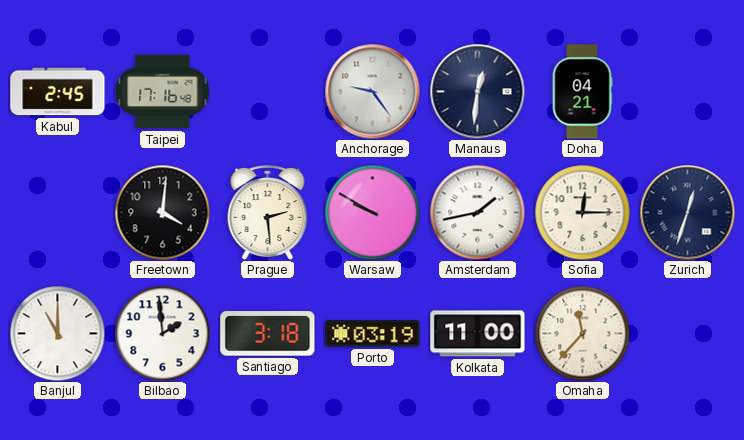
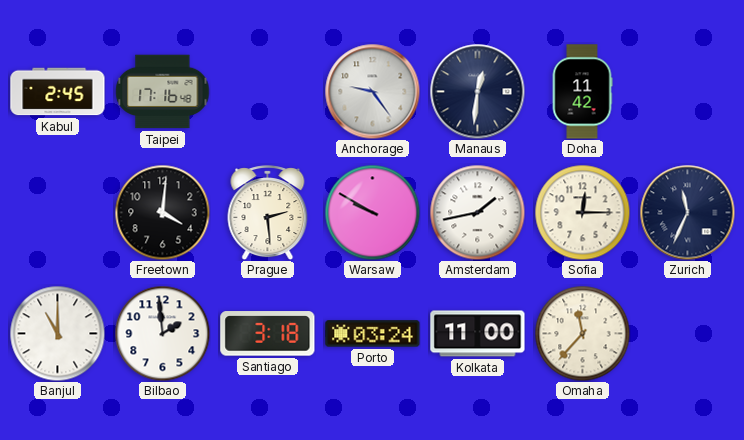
Doha: 04:21 -> 11:42 (582, 92)
Zurich: 12:33 -> 11:34 (687, 212)
Porto: 03:19 -> 03:24 (373, 334)
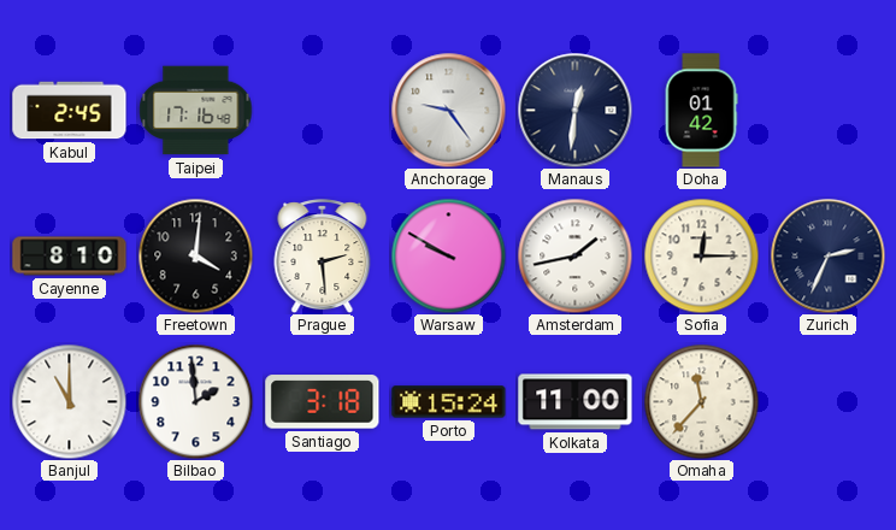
Doha: 11:42 -> 01:42 (701, 111)
Cayenne: none -> 8:10 (70, 257)
Zurich: 11:34 -> 2:34 (827, 255)
Porto: 03:24 -> 15:24 (449, 402)
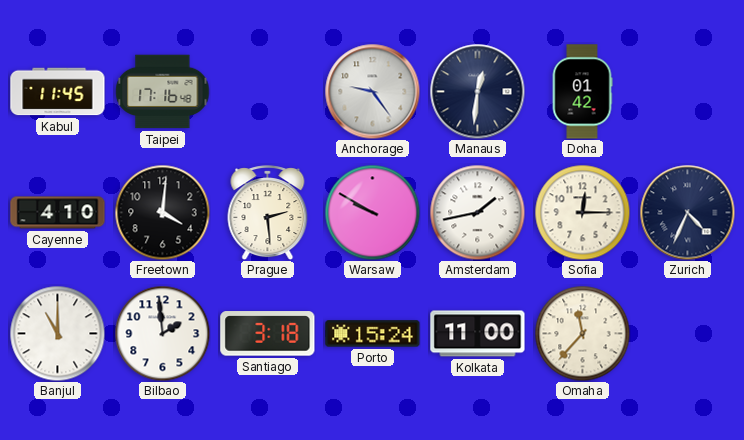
Kabul: 2:45 -> 11:45 (58, 92)
Cayenne: 8:10 -> 4:10 (58, 213)
Zurich: 2:34 -> 4:34 (687, 212)
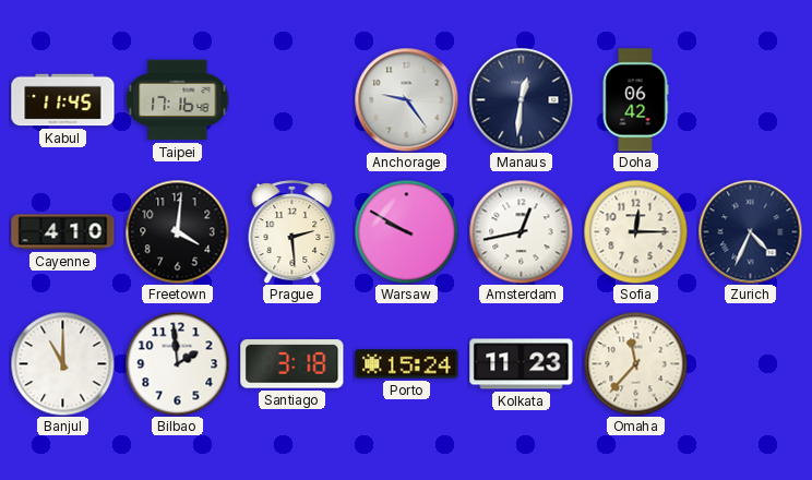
Doha: 01:42 -> 06:42 (635, 100)
Amsterdam: 1:43 -> 12:43 (521, 231)
Kolkata: 11:00 -> 11:23 (522, 364)
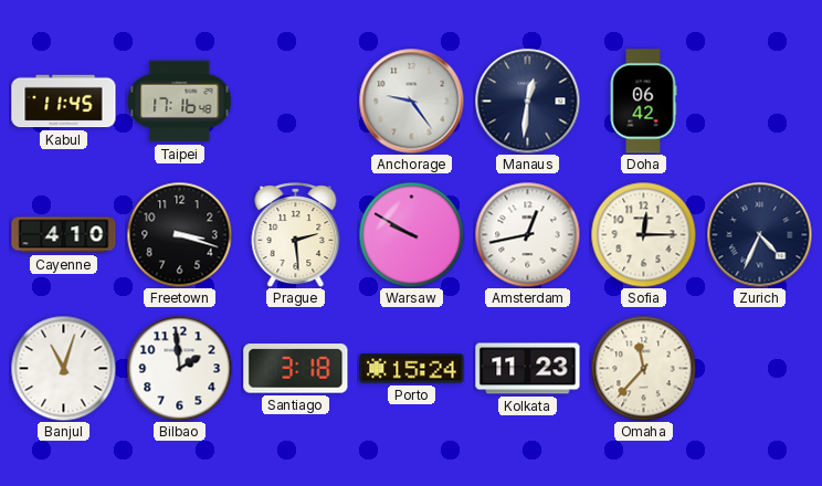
Freetown: 4:01 -> 3:18 (179, 234)
Banjul: 11:00 -> 11:03 (63, 368)
